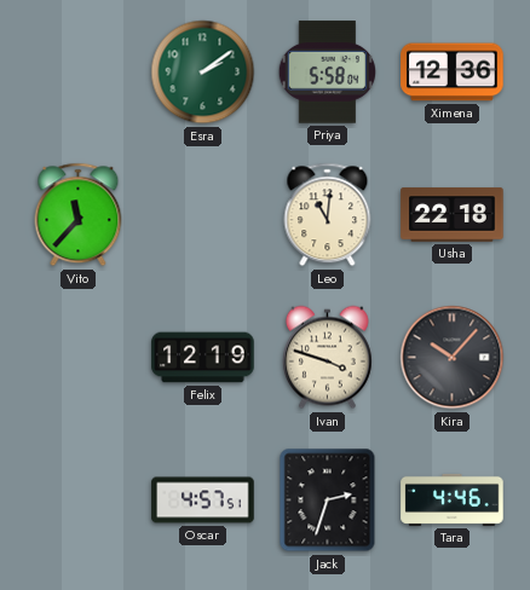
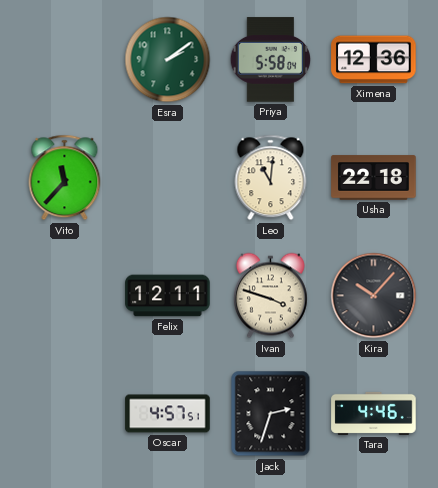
Felix: 12:19 -> 12:11 (168, 296)
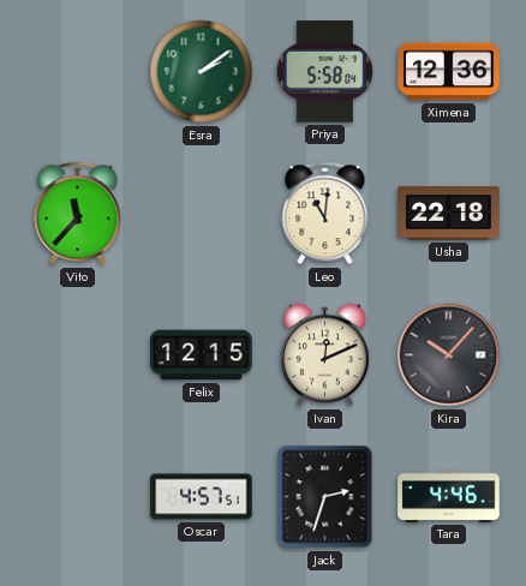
Felix: 12:11 -> 12:15 (202, 355)
Ivan: 3:48 -> 12:11 (324, 355)
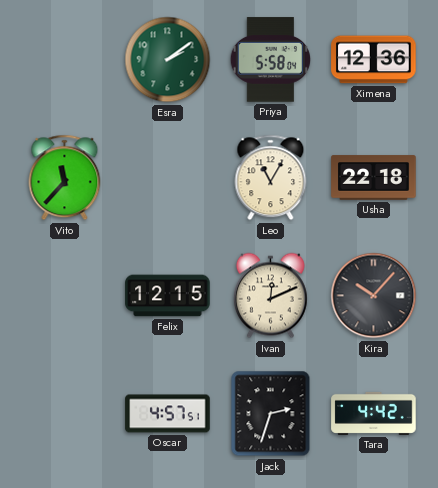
Leo: 11:01 -> 11:05 (271, 178)
Tara: 4:46 -> 4:42 (374, 413)
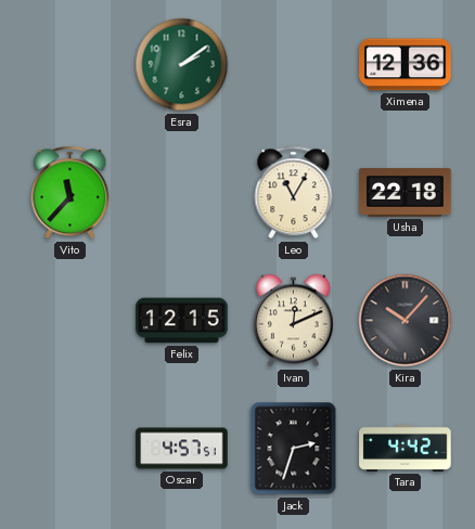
Priya: 5:58 -> none (270, 60)
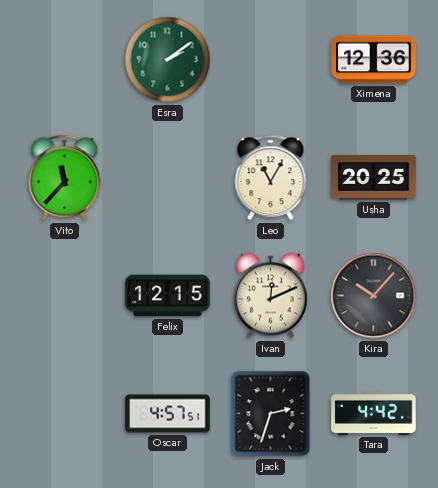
Usha: 22:18 -> 20:25 (374, 178)
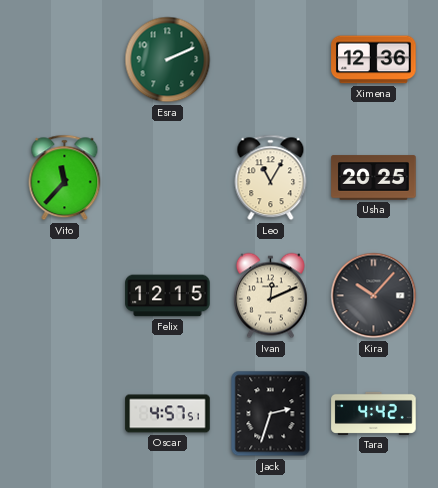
Esra: 2:09 -> 2:11 (168, 60)
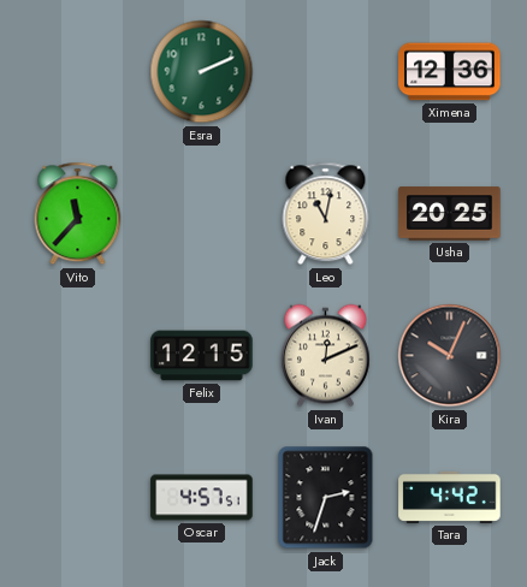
Leo: 11:05 -> 11:02 (326, 214)
Kira: 10:07 -> 10:04 (450, 356)
